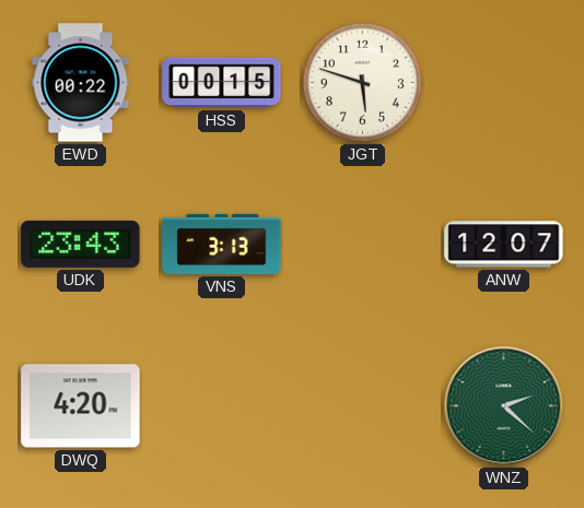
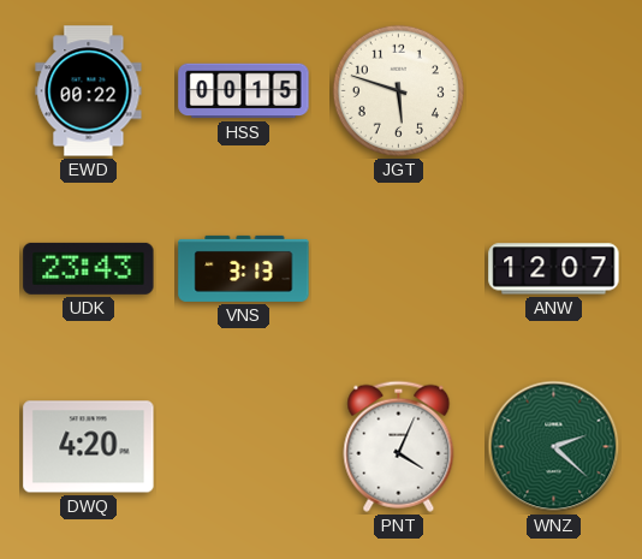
PNT: none -> 4:04 (399, 446)
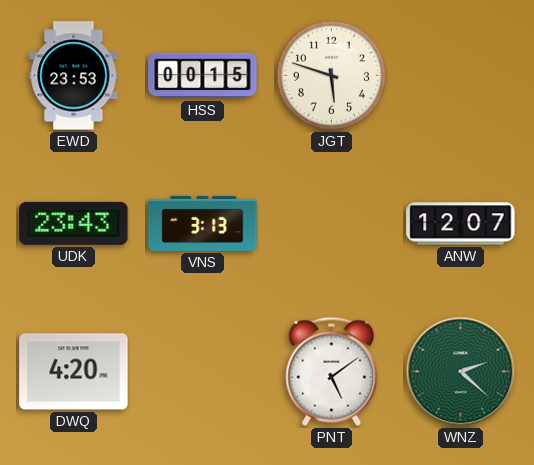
EWD: 00:22 -> 23:53 (74, 76)
PNT: 4:04 -> 5:09 (332, 371)
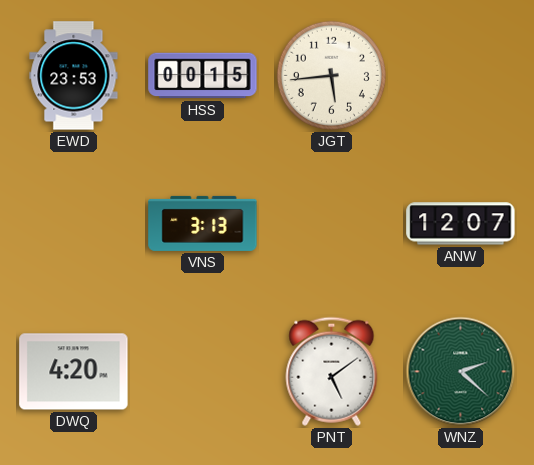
JGT: 5:48 -> 5:44 (331, 75)
UDK: 23:43 -> none (74, 223)
